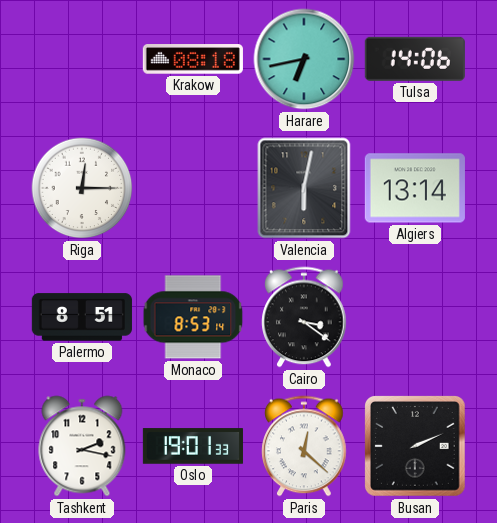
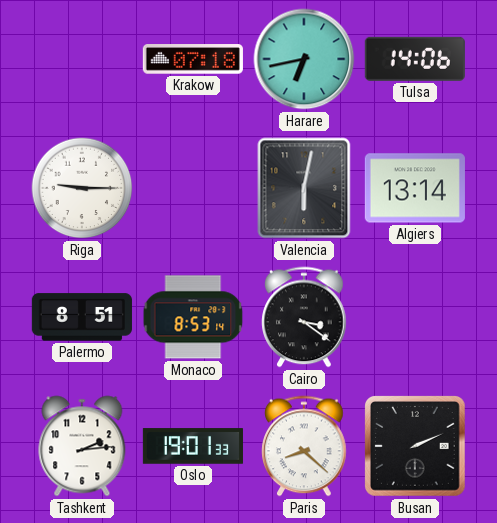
Krakow: 08:18 -> 07:18 (193, 59)
Riga: 12:15 -> 9:15 (82, 188)
Tashkent: 2:17 -> 2:14 (82, 446)
Paris: 12:22 -> 8:22 (304, 446)
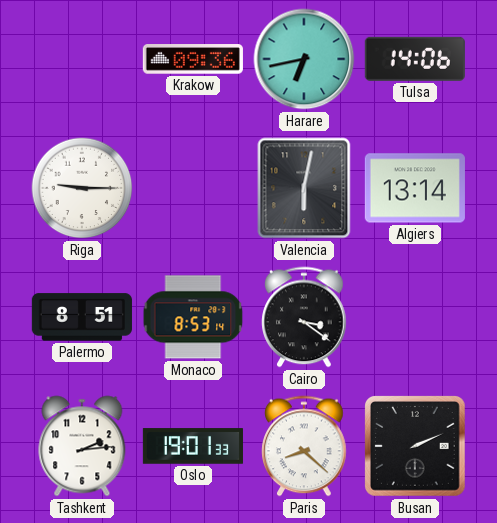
Krakow: 07:18 -> 09:36 (193, 59)
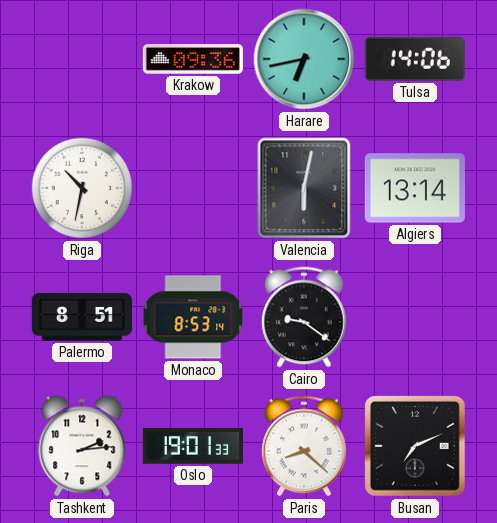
Riga: 9:15 -> 10:32 (82, 188)
Cairo: 3:21 -> 9:21 (304, 317)
Busan: 2:11 -> 7:11 (416, 447)
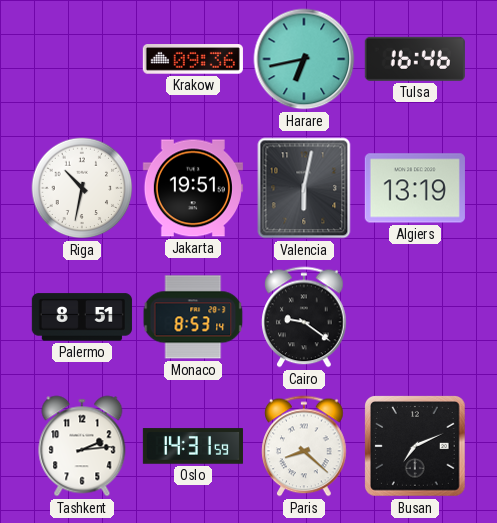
Tulsa: 14:06 -> 16:46 (415, 59)
Jakarta: none -> 19:51 (193, 188)
Algiers: 13:14 -> 13:19 (415, 188)
Oslo: 19:01 -> 14:31 (193, 446)
